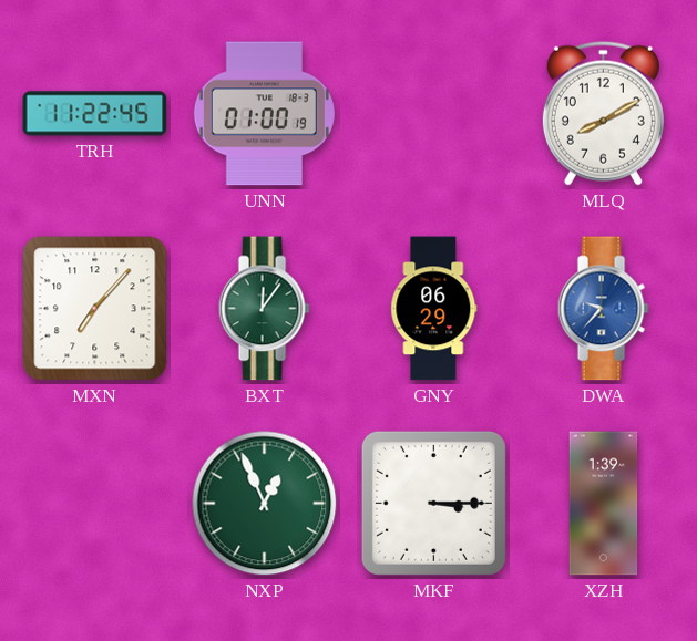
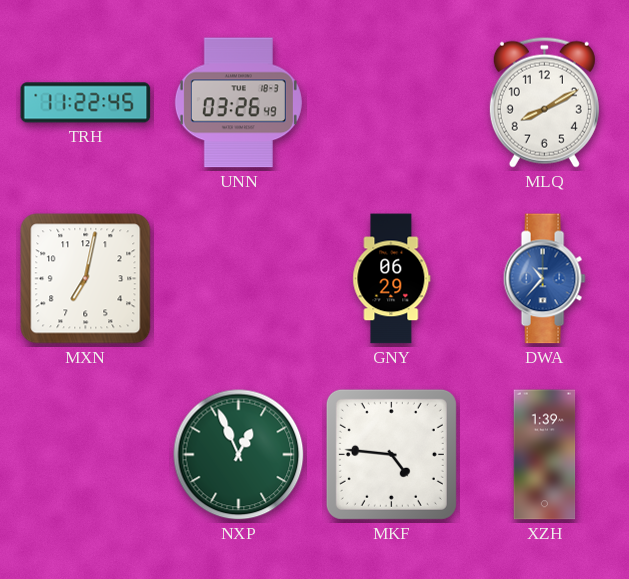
UNN: 01:00 -> 03:26 (238, 103)
MXN: 7:07 -> 7:02 (86, 279)
BXT: 12:06 -> none (264, 309)
DWA: 9:37 -> 10:37 (544, 279)
MKF: 3:15 -> 4:46 (391, 454)
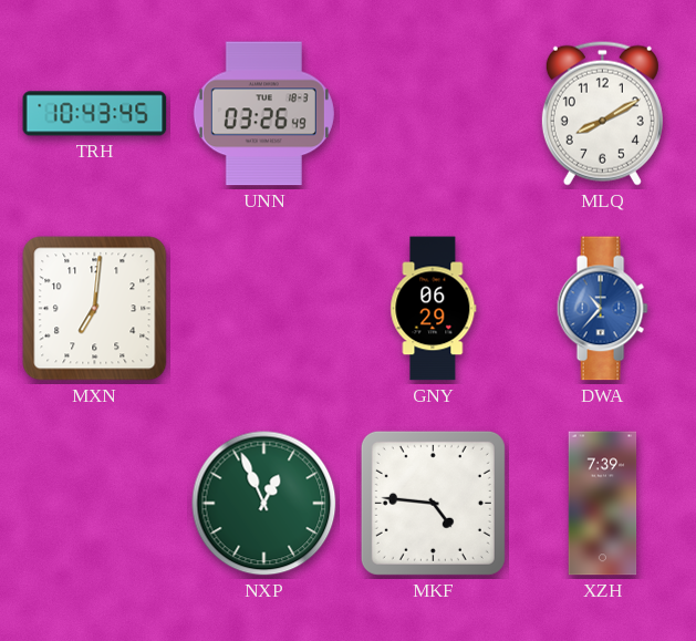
TRH: 11:22 -> 10:43 (95, 114)
MXN: 7:02 -> 7:01 (95, 309)
XZH: 1:39 -> 7:39 (603, 504)
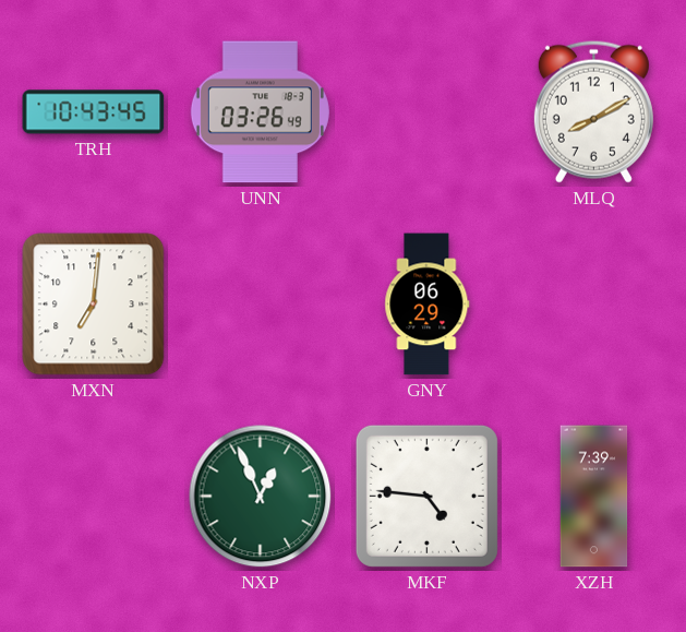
DWA: 10:37 -> none (602, 309)
